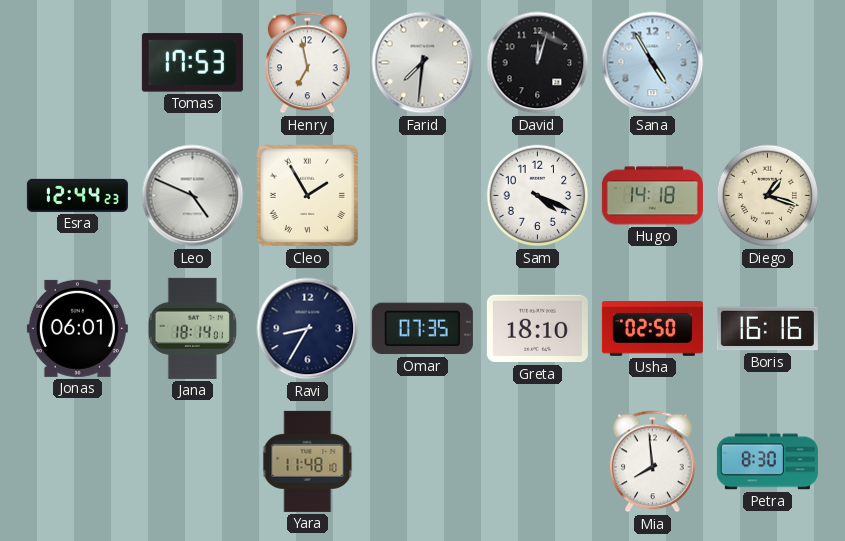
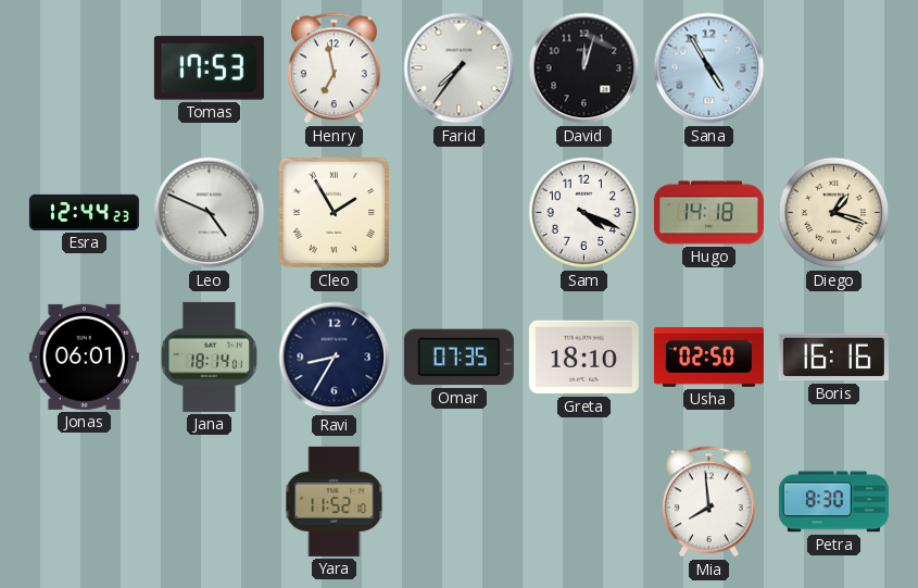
Farid: 7:31 -> 7:36 (460, 68)
Yara: 11:48 -> 11:52 (335, 501)
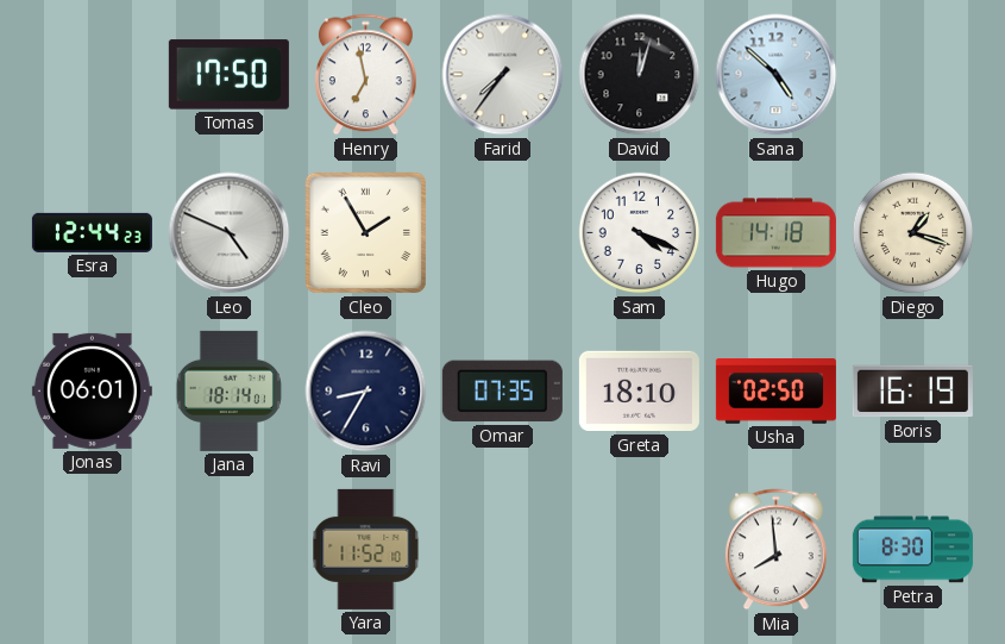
Tomas: 17:53 -> 17:50 (228, 75)
Sana: 4:55 -> 4:52 (777, 75)
Boris: 16:16 -> 16:19 (912, 392)
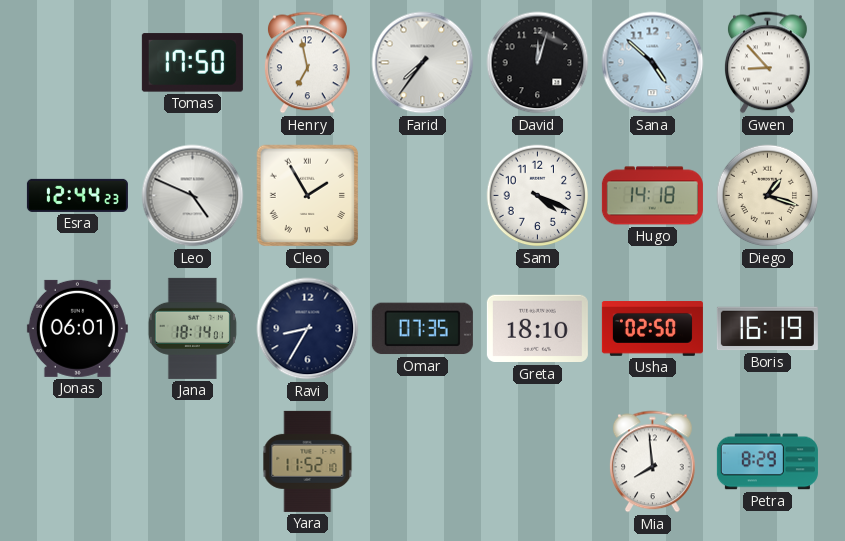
Gwen: none -> 8:53 (768, 63)
Petra: 8:30 -> 8:29 (767, 462)
